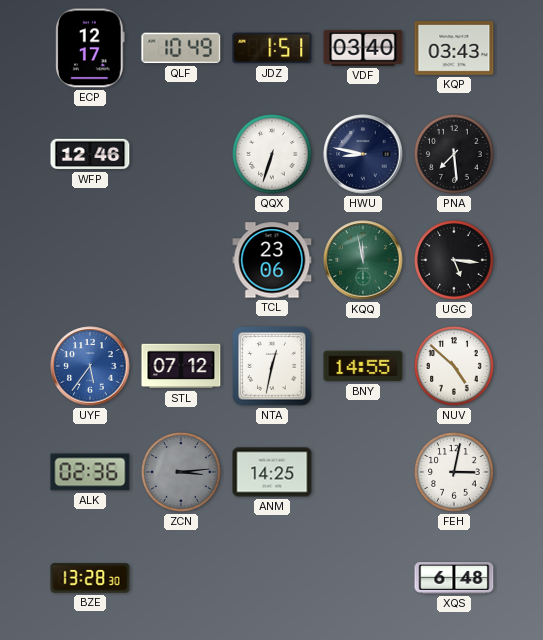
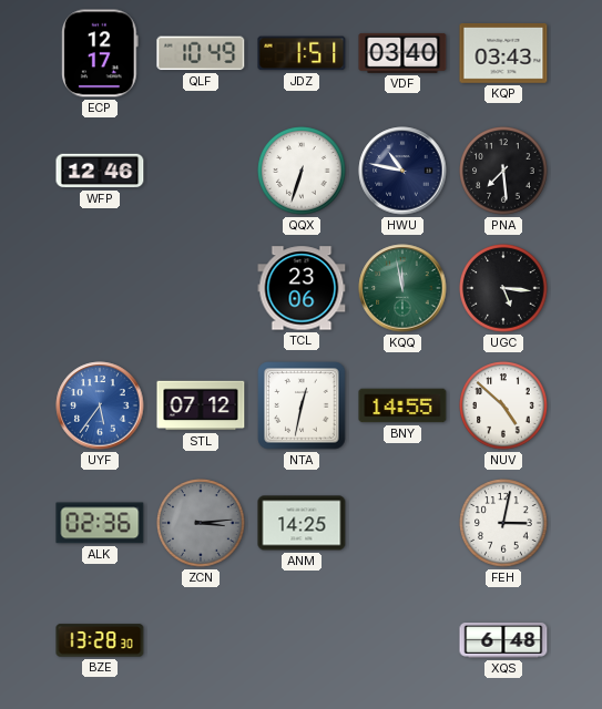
HWU: 8:47 -> 10:47 (402, 171)
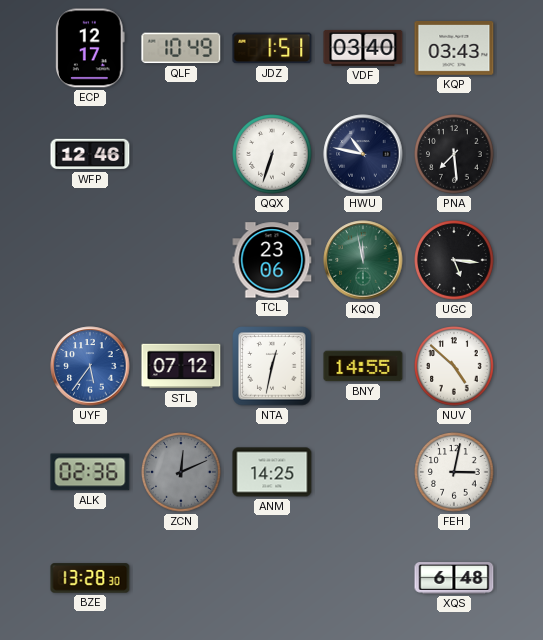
ZCN: 3:14 -> 12:11 (181, 472)
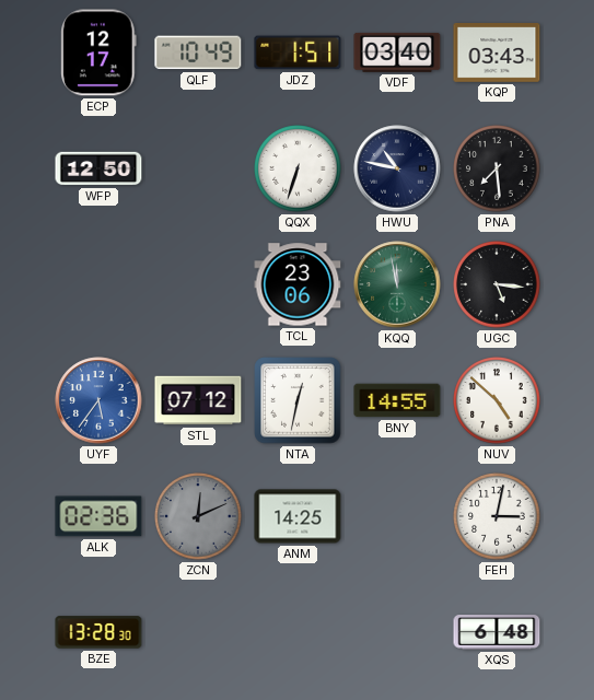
WFP: 12:46 -> 12:50 (98, 168)
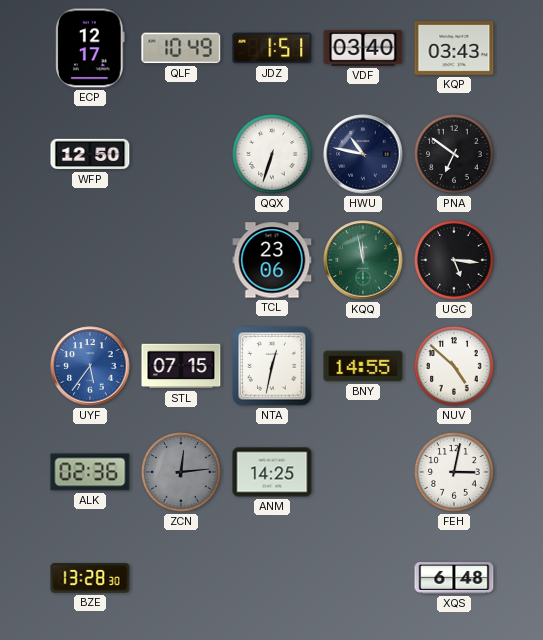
PNA: 7:29 -> 6:51 (454, 154)
STL: 07:12 -> 07:15 (181, 366)
ZCN: 12:11 -> 12:14 (181, 472)
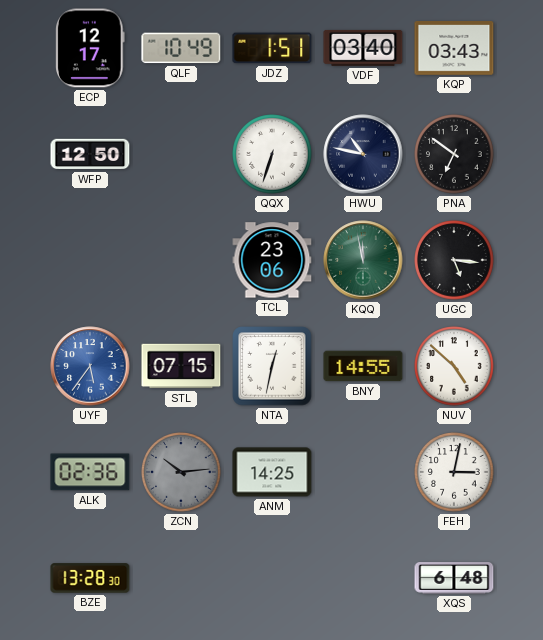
ZCN: 12:14 -> 10:14 (181, 472)
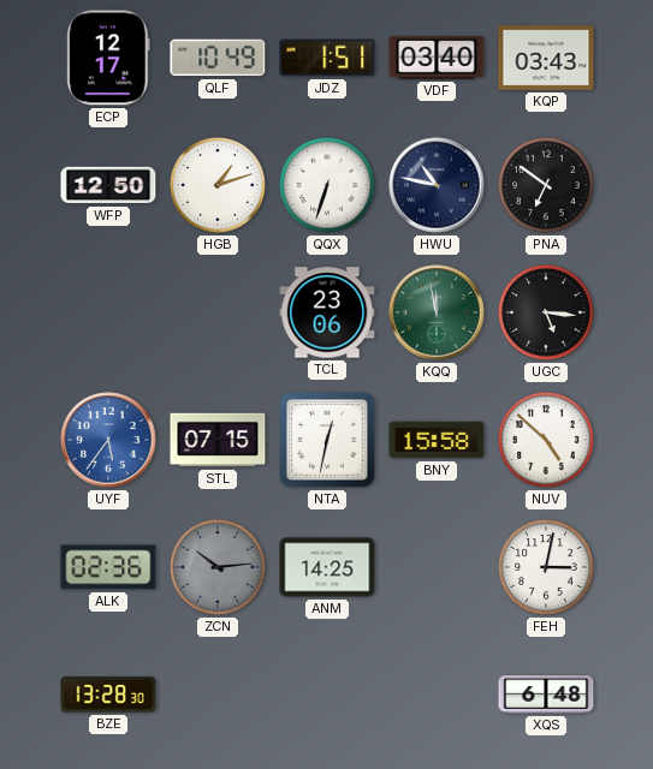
HGB: none -> 1:12 (218, 185)
BNY: 14:55 -> 15:58 (437, 440)
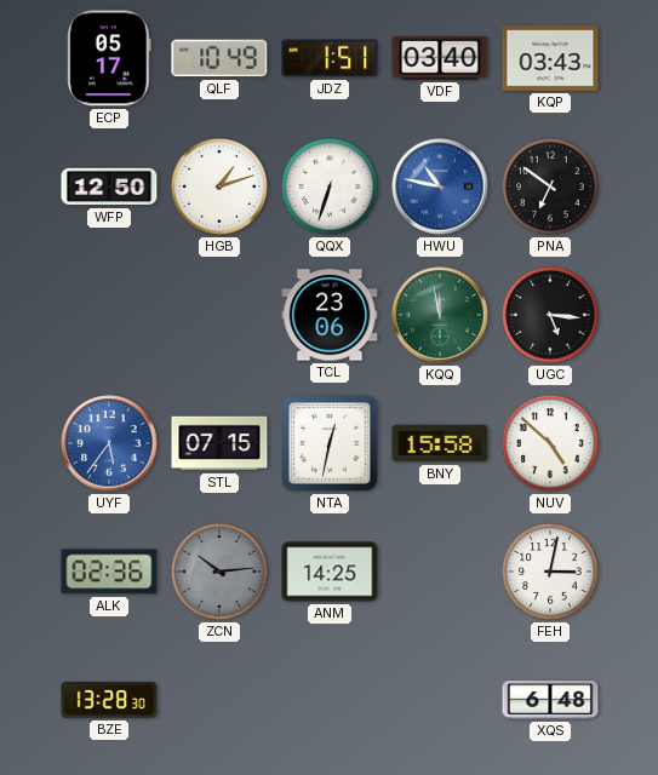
ECP: 12:17 -> 05:17 (110, 58)
HWU dial: navy -> blue (440, 186)
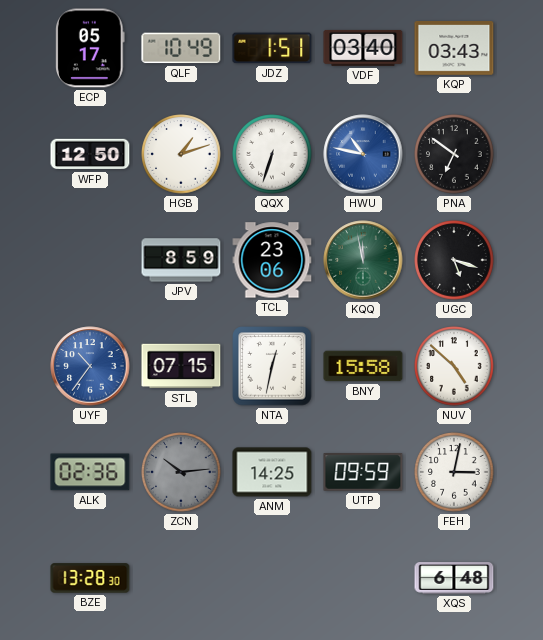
JPV: none -> 8:59 (181, 260)
UGC: 5:16 -> 5:18 (454, 260)
UYF: 5:36 -> 10:36 (90, 366)
UTP: none -> 09:59 (363, 473)
